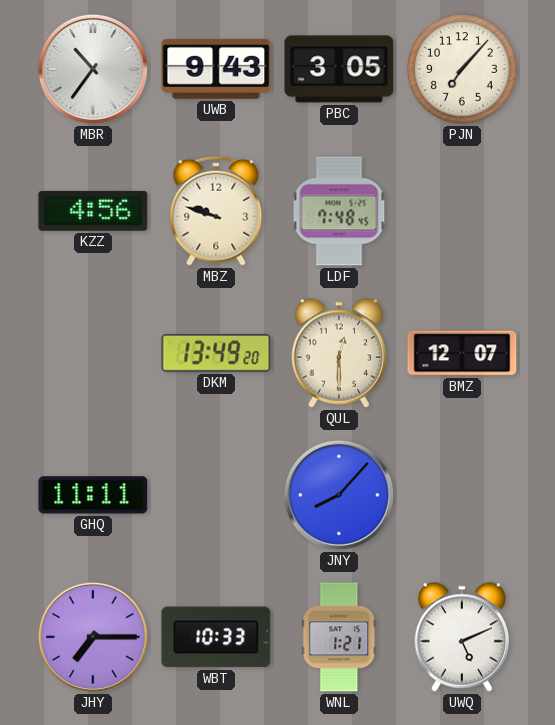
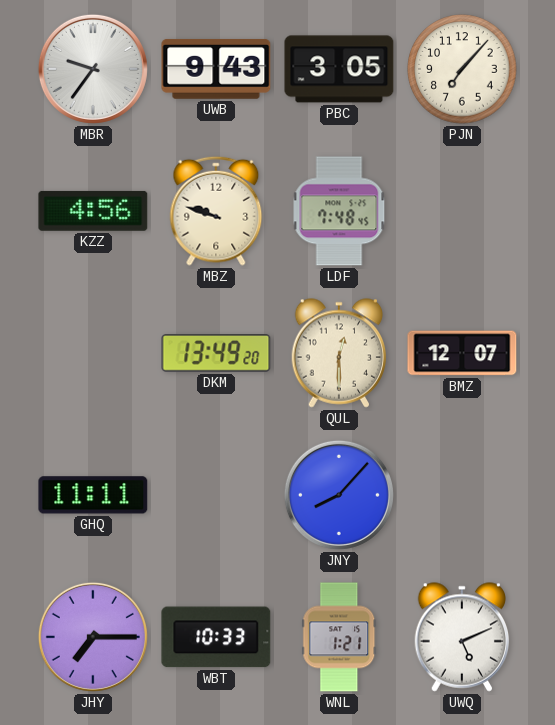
MBR: 10:36 -> 9:36 (93, 69)
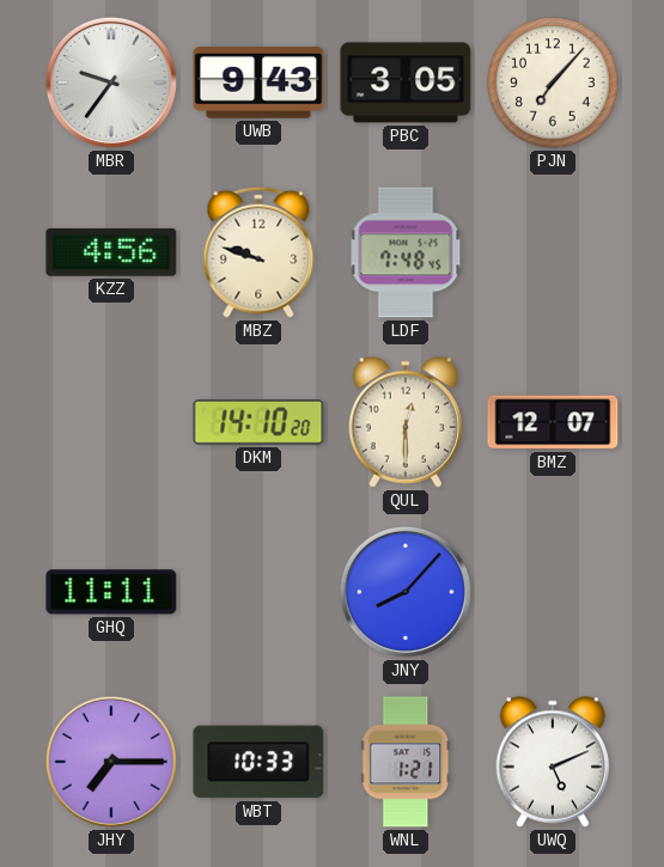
DKM: 13:49 -> 14:10 (258, 423)
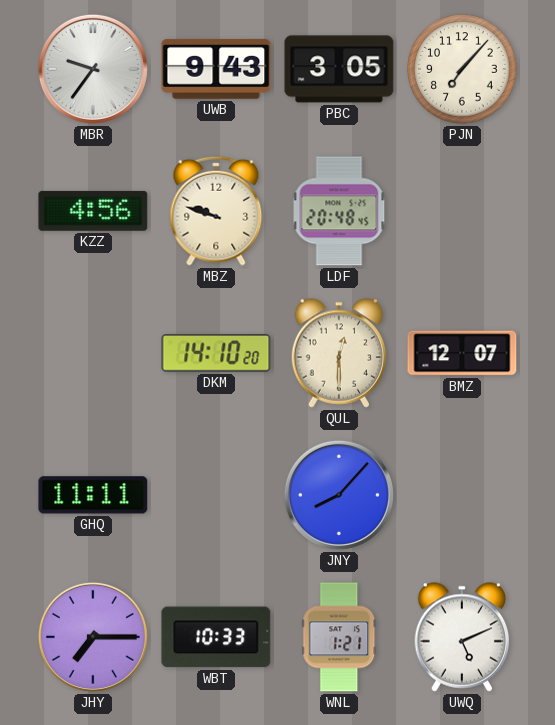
LDF: 7:48 -> 20:48 (339, 211)
